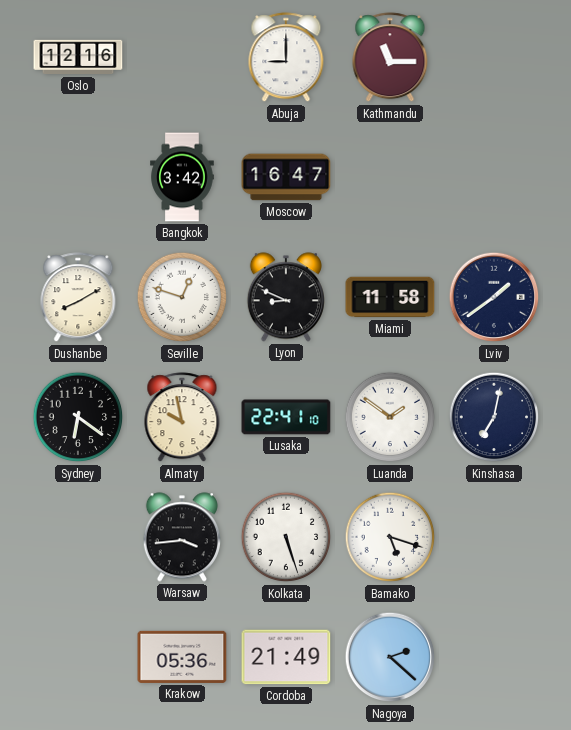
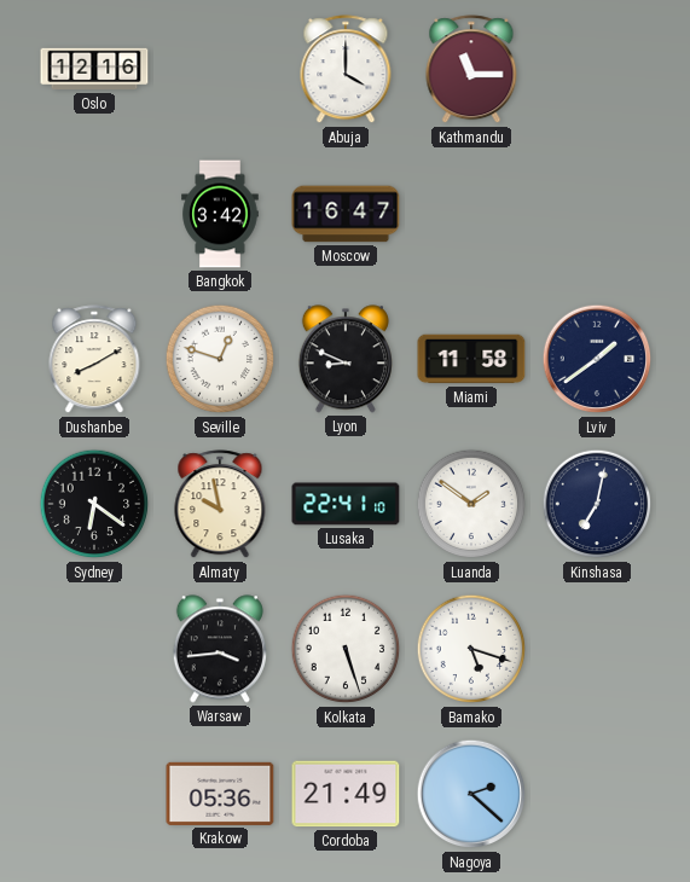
Abuja: 9:00 -> 4:00 (346, 70)
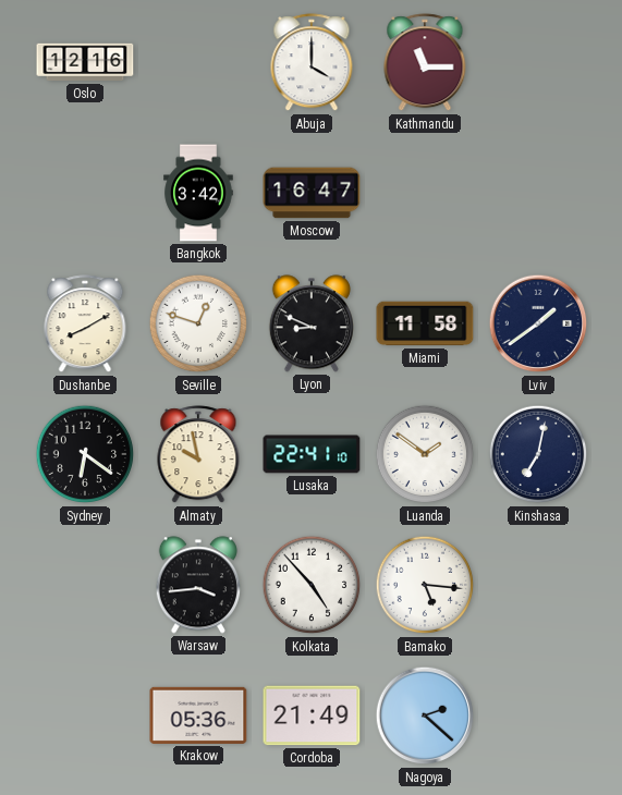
Kolkata: 5:27 -> 4:53 (312, 585)
Bamako: 5:18 -> 5:16 (425, 585)
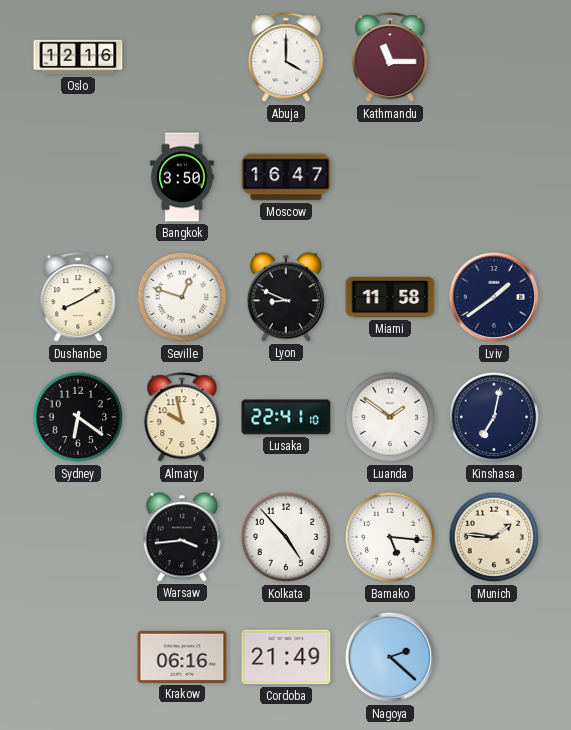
Bangkok: 3:42 -> 3:50 (182, 177)
Munich: none -> 1:46 (494, 537)
Krakow: 05:36 -> 06:16 (182, 657)
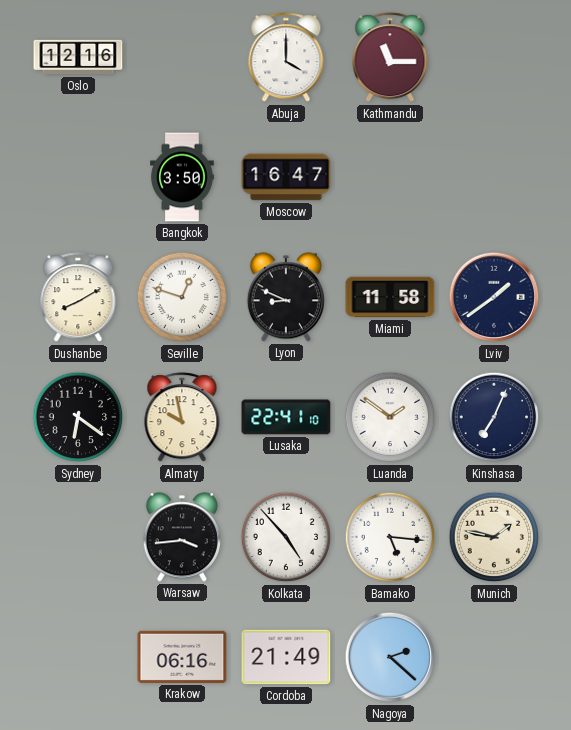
Kinshasa: 7:02 -> 7:04 (494, 417)
Munich: 1:46 -> 1:47 (494, 537)
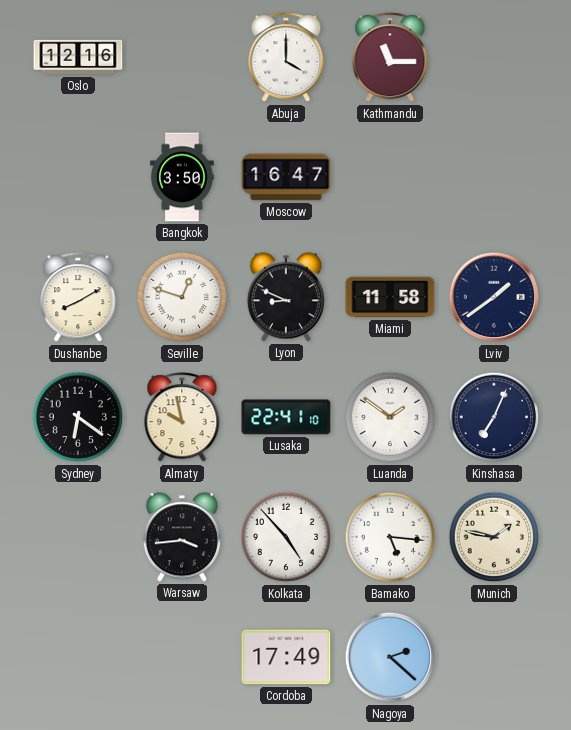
Krakow: 06:16 -> none (182, 657)
Cordoba: 21:49 -> 17:49 (286, 657)
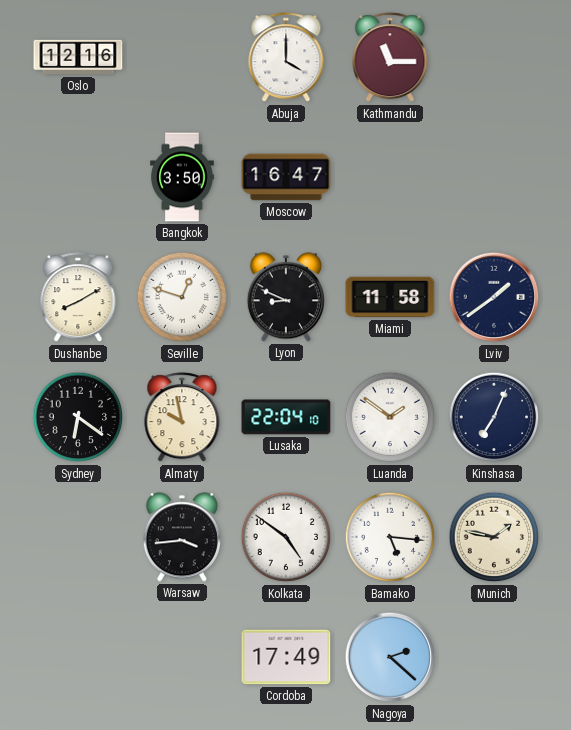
Lusaka: 22:41 -> 22:04 (286, 417)
Kolkata: 4:53 -> 4:51 (286, 537)
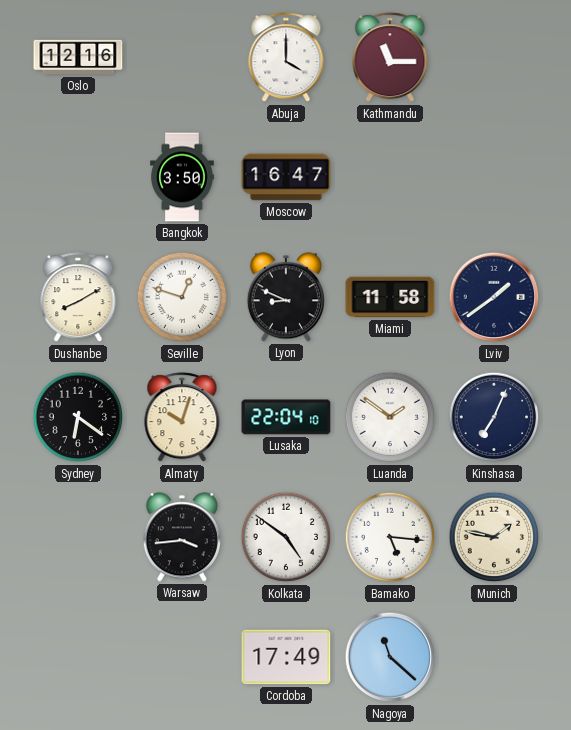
Almaty: 9:58 -> 10:03 (182, 418)
Nagoya: 2:22 -> 11:22 (390, 657)
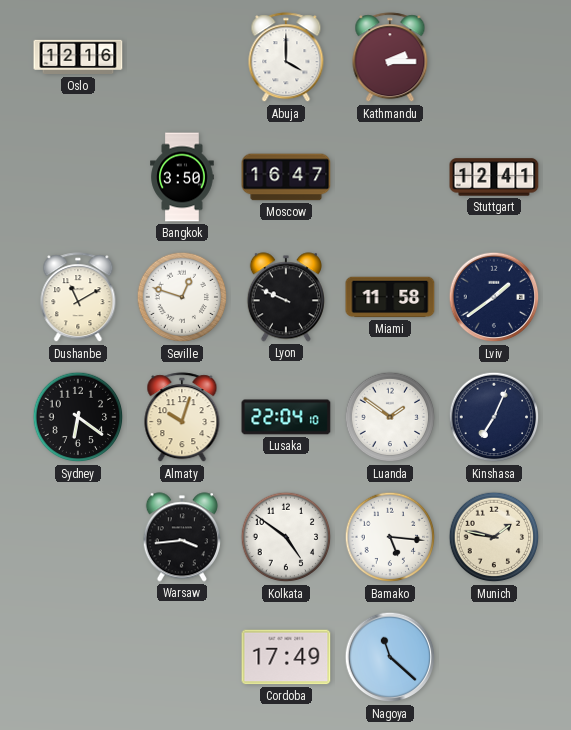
Kathmandu: 11:15 -> 2:15 (390, 58)
Stuttgart: none -> 12:41 (494, 177)
Dushanbe: 8:10 -> 11:10 (78, 298)
Lyon: 8:49 -> 9:49 (286, 297)
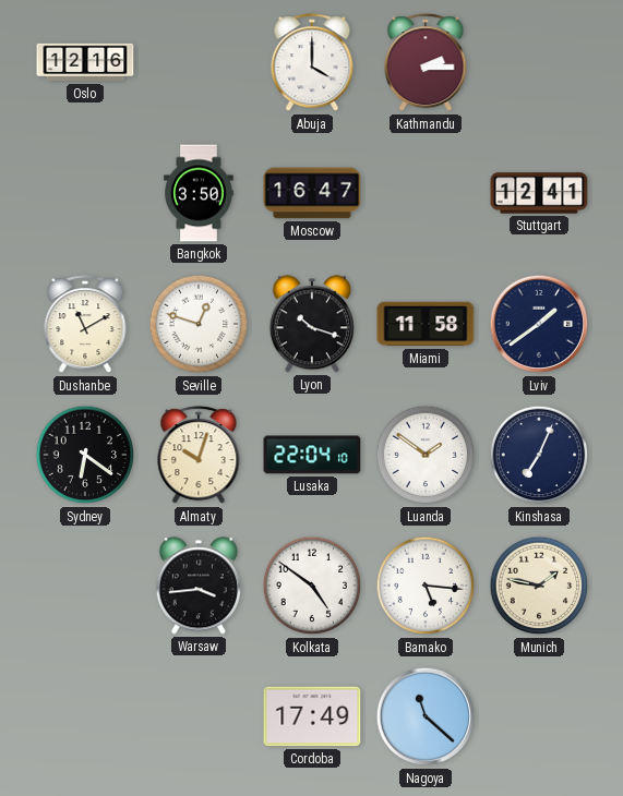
Lyon: 9:49 -> 10:18 (312, 324)
